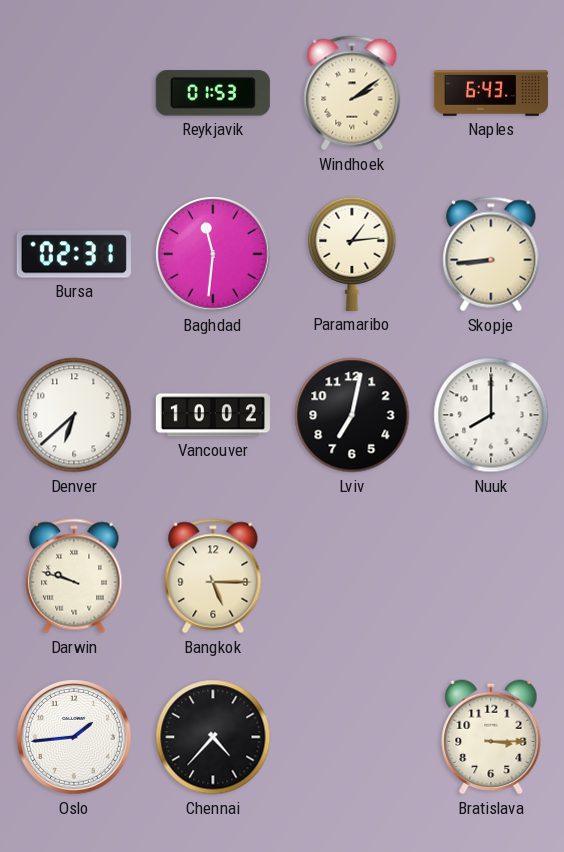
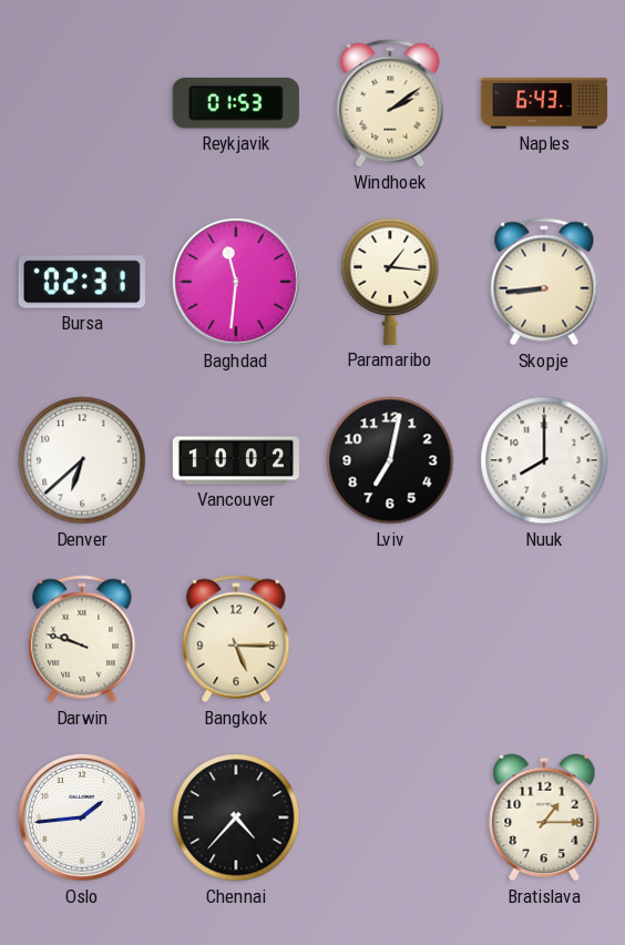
Paramaribo: 1:14 -> 1:16 (390, 282)
Bratislava: 3:15 -> 1:15 (544, 817)
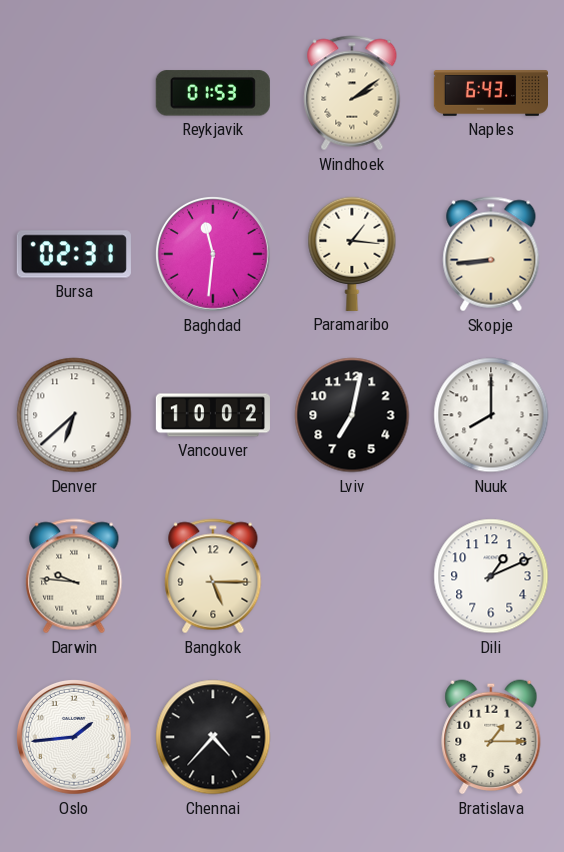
Darwin: 9:48 -> 9:46 (74, 576)
Dili: none -> 1:11 (491, 576)
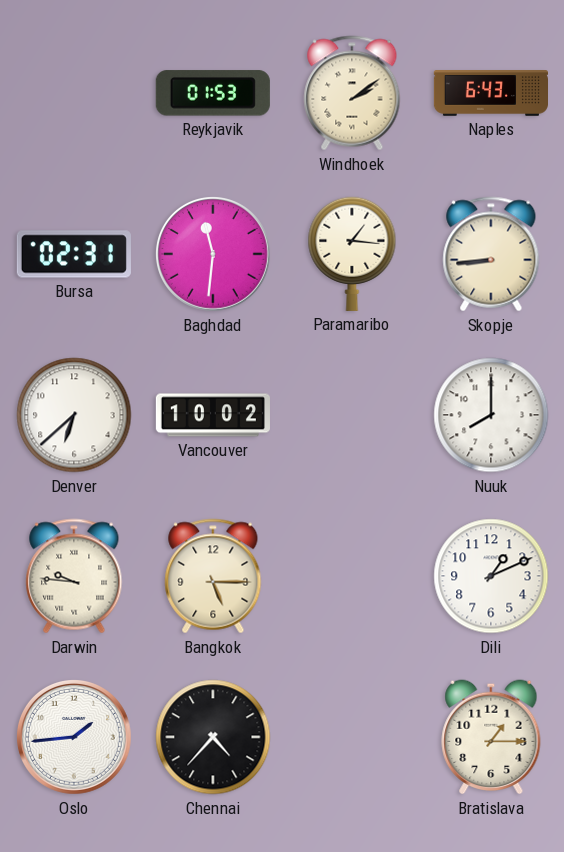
Lviv: 7:02 -> none (352, 415)
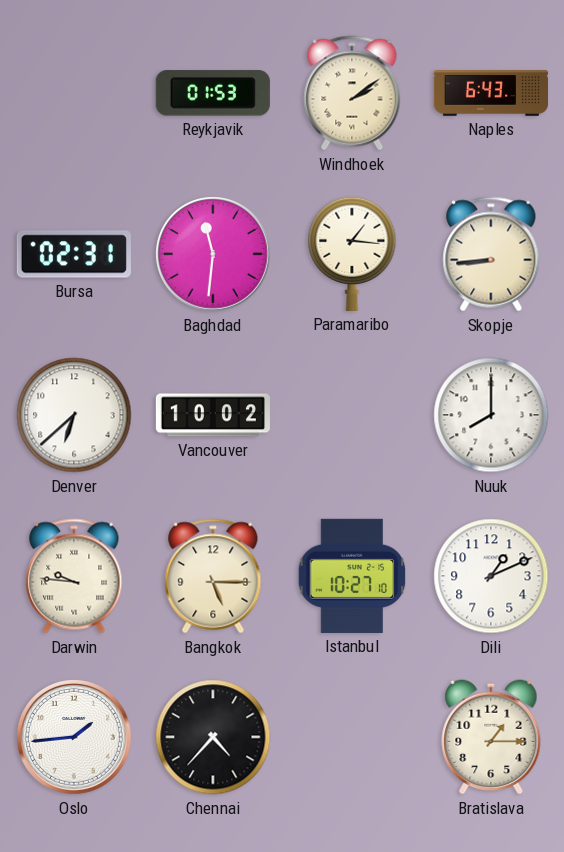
Istanbul: none -> 10:27 (352, 576)
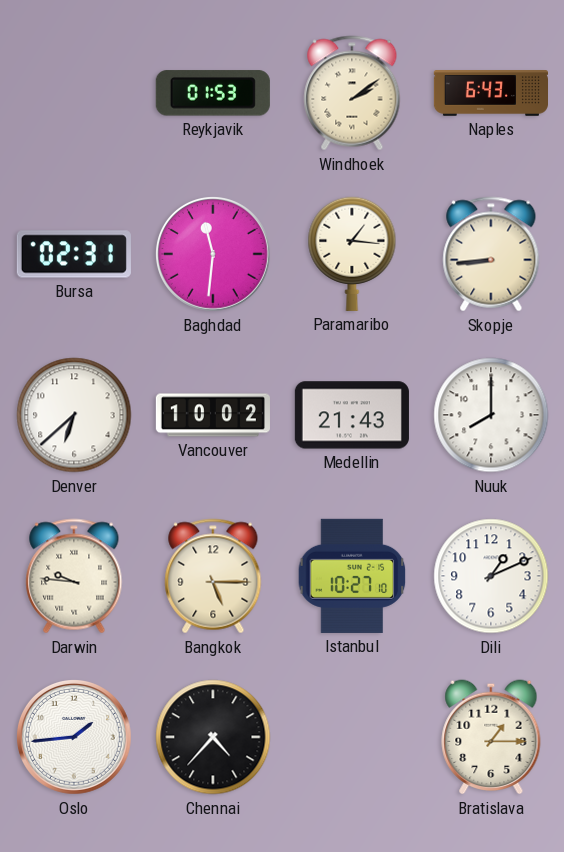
Medellin: none -> 21:43 (352, 415)
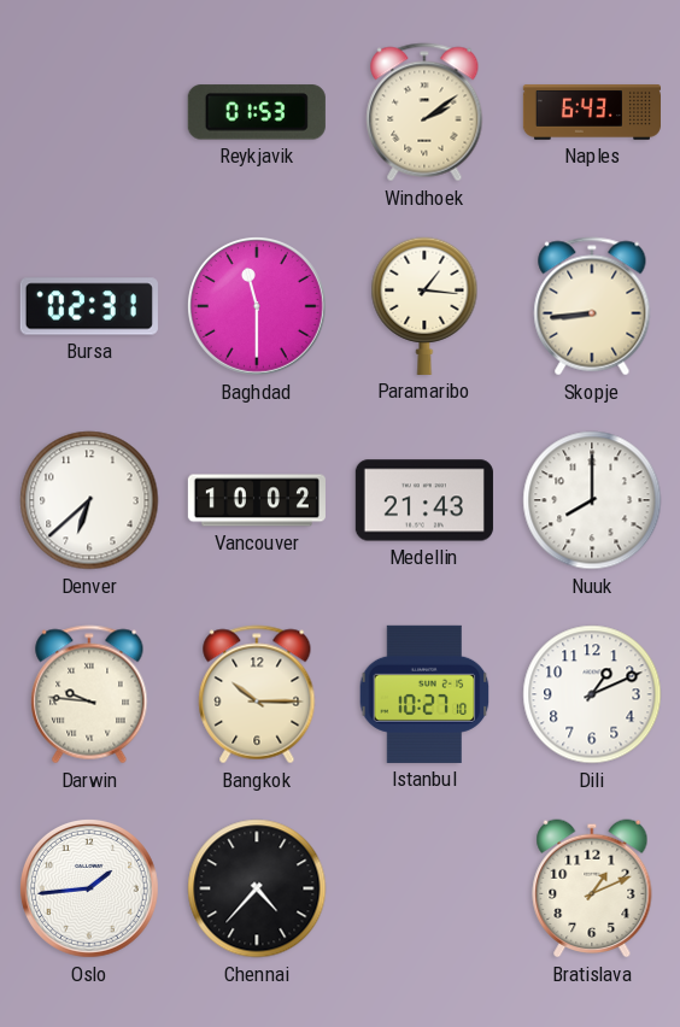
Baghdad: 11:31 -> 11:30 (257, 306)
Bangkok: 5:15 -> 10:15 (257, 694)
Bratislava: 1:15 -> 1:11 (592, 888)
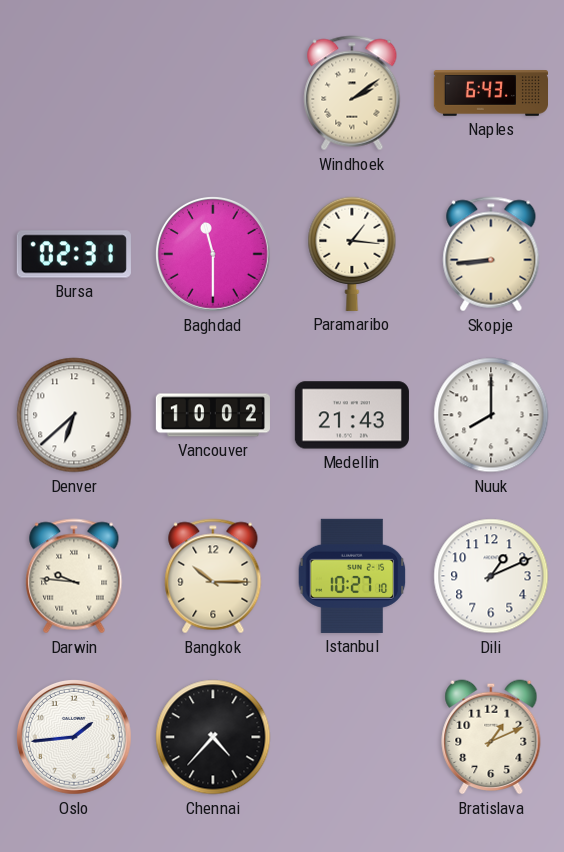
Reykjavik: 01:53 -> none (257, 112)
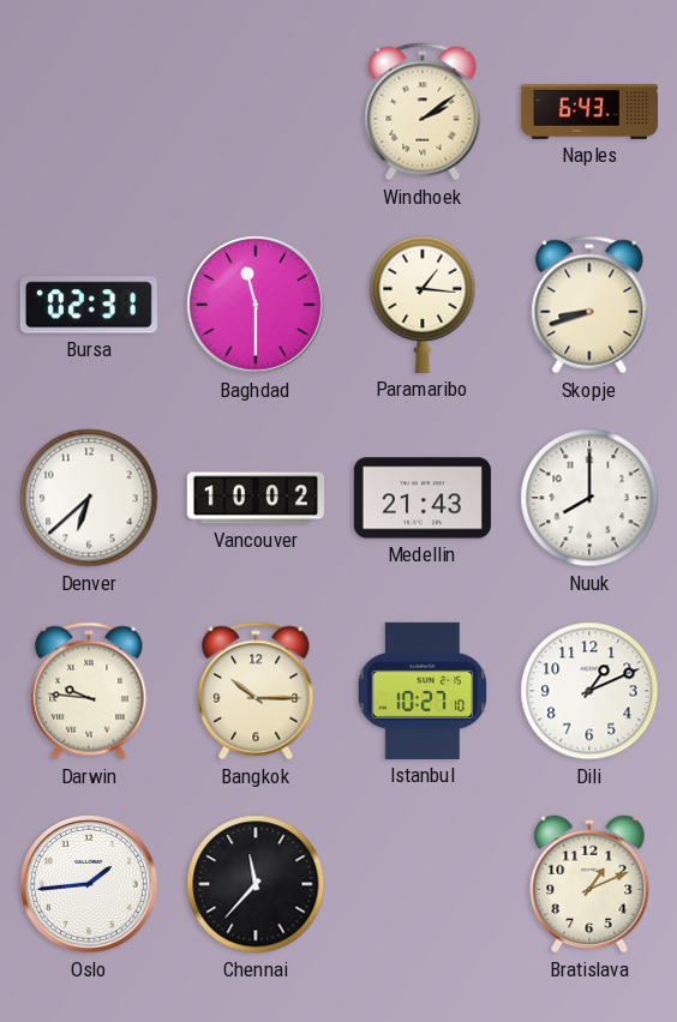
Skopje: 8:44 -> 8:42 (589, 305)
Chennai: 4:37 -> 11:37 (256, 884)
